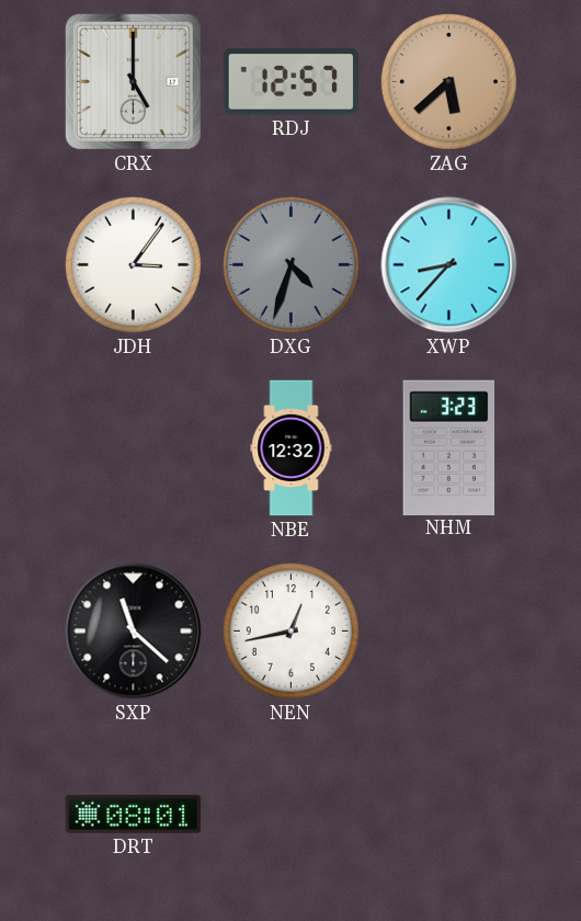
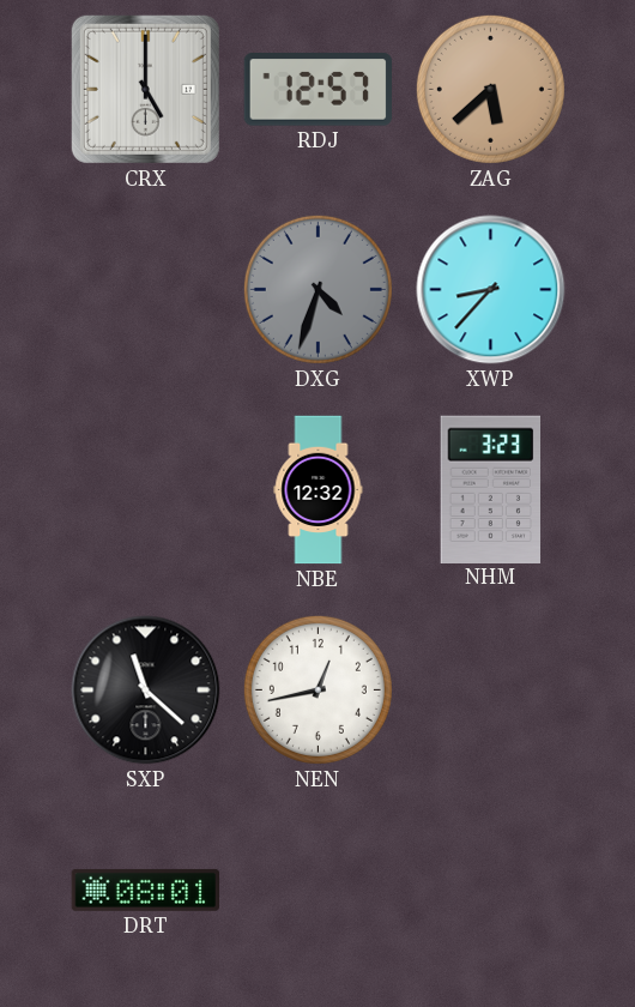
JDH: 3:06 -> none (133, 264)
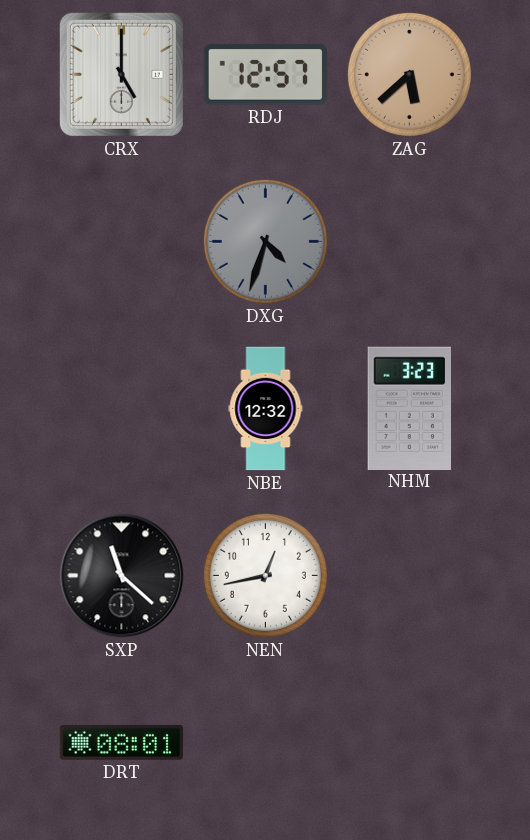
XWP: 8:37 -> none (491, 290)
